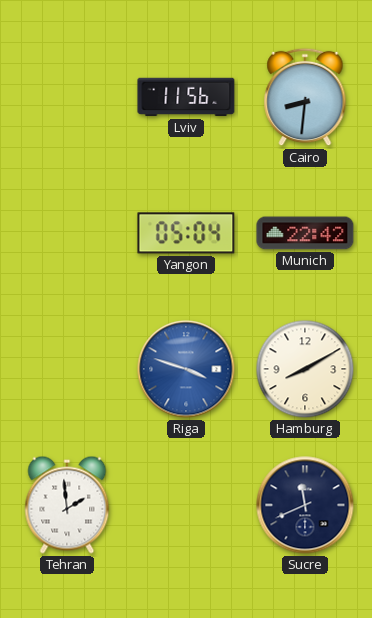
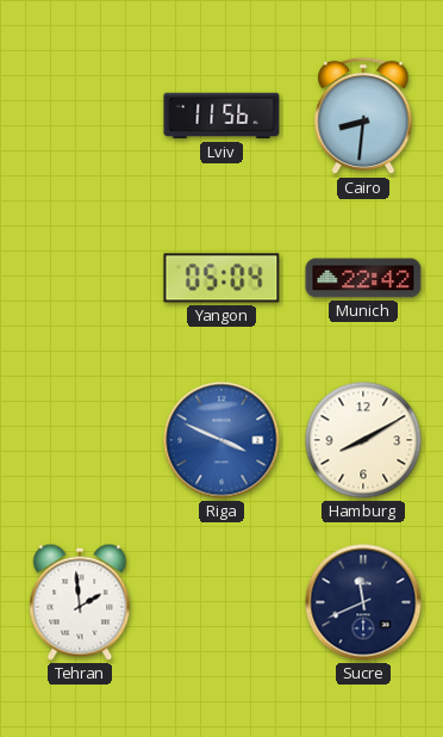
Riga: 3:48 -> 3:49 (221, 440)
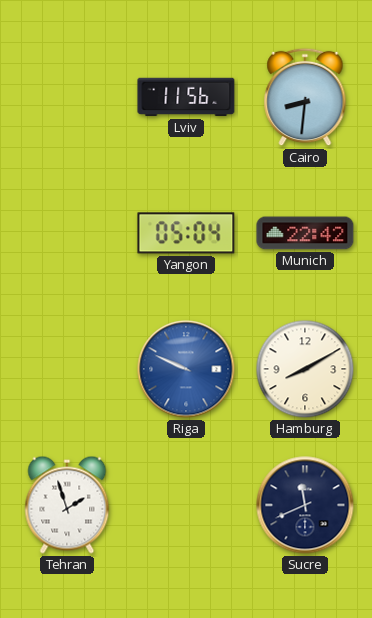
Riga: 3:49 -> 9:49 (186, 369)
Tehran: 1:59 -> 1:57 (67, 505)
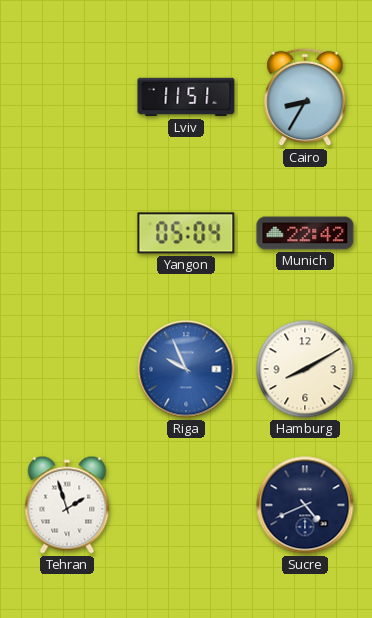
Lviv: 11:56 -> 11:51 (186, 97)
Cairo: 8:31 -> 8:35 (305, 97)
Riga: 9:49 -> 9:56 (186, 369)
Sucre: 11:41 -> 4:41 (305, 505)
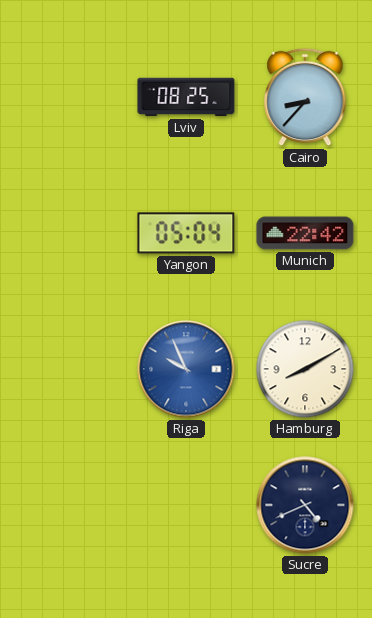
Lviv: 11:51 -> 08:25 (186, 97)
Cairo: 8:35 -> 8:37 (305, 97)
Tehran: 1:57 -> none (67, 505)
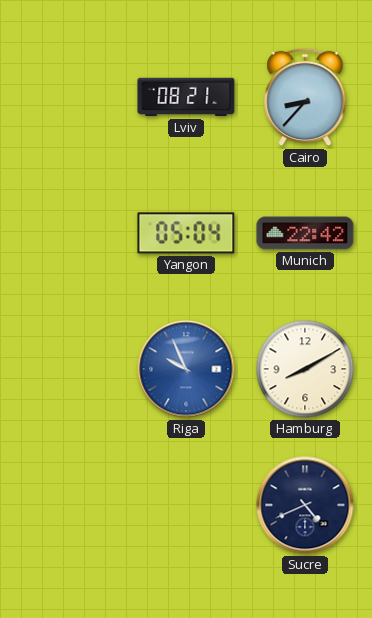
Lviv: 08:25 -> 08:21 (186, 97)
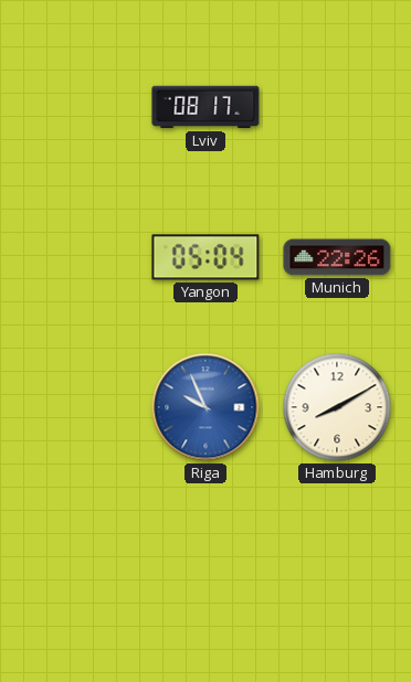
Lviv: 08:21 -> 08:17 (205, 107)
Cairo: 8:37 -> none (305, 97)
Munich: 22:42 -> 22:26 (337, 257)
Sucre: 4:41 -> none (305, 505)
